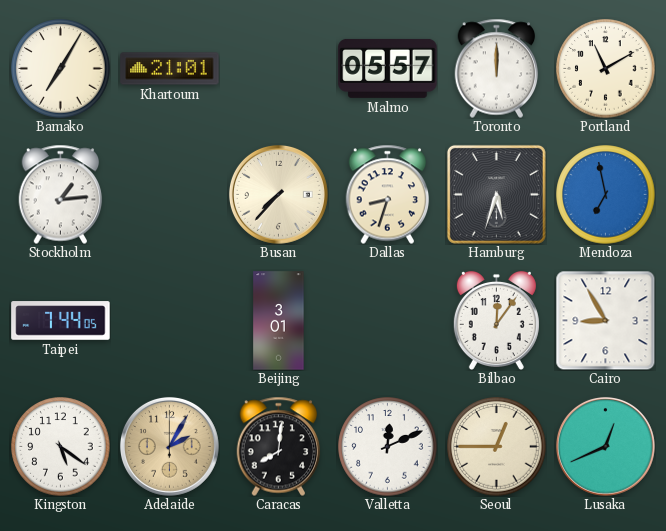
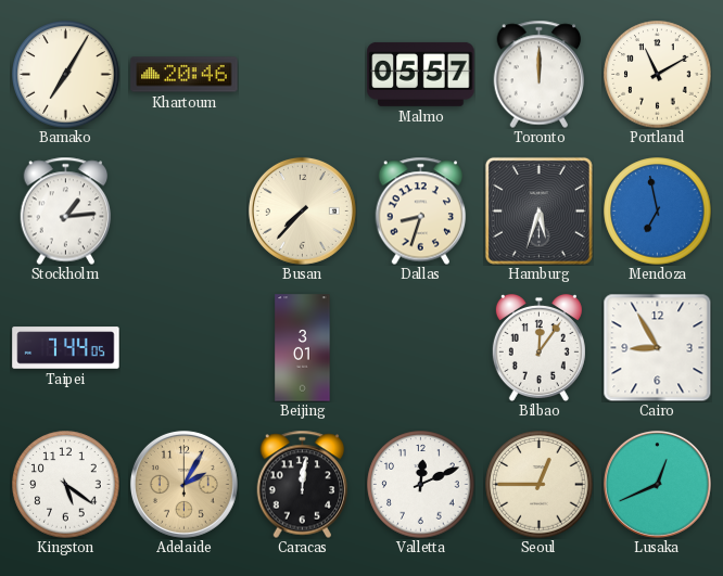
Khartoum: 21:01 -> 20:46 (185, 75)
Caracas: 8:01 -> 12:01 (303, 484)
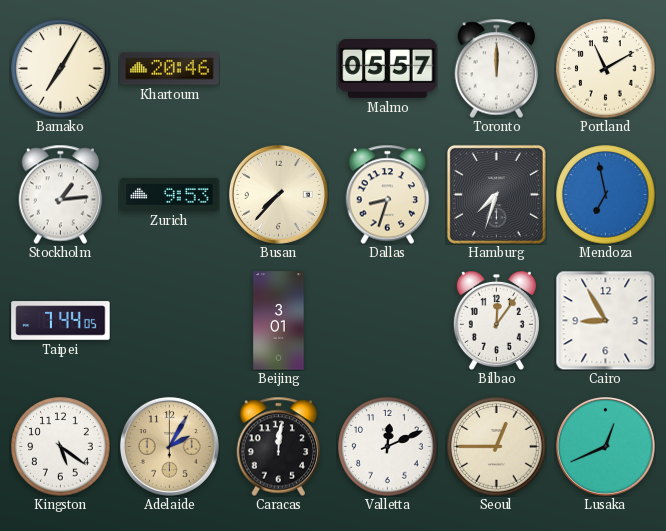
Zurich: none -> 9:53 (170, 194)
Hamburg: 5:33 -> 7:33 (496, 194)
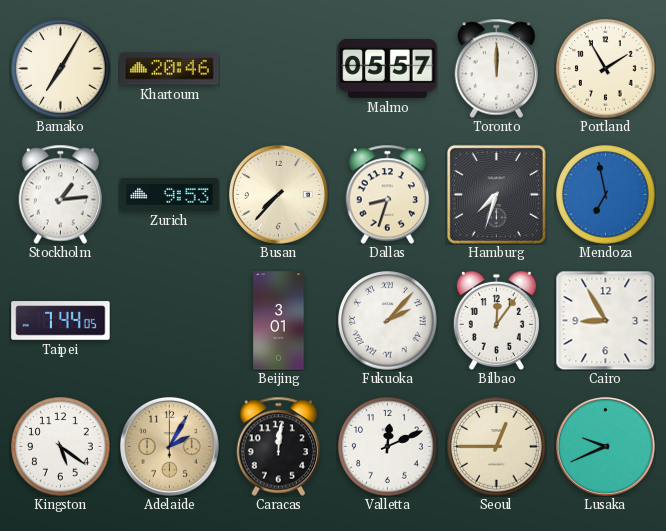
Portland: 11:10 -> 1:55 (606, 69)
Fukuoka: none -> 2:07 (388, 321)
Lusaka: 12:41 -> 9:41 (605, 446)
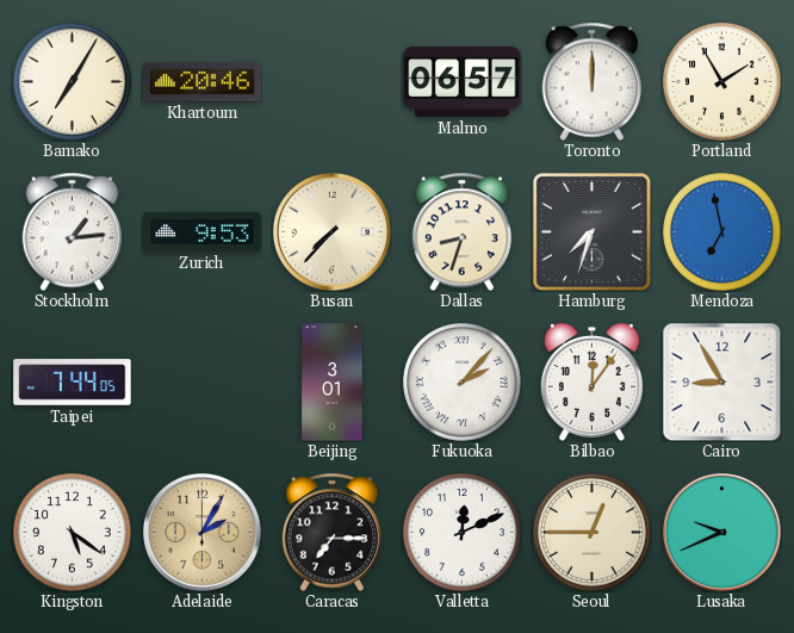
Malmo: 05:57 -> 06:57 (463, 81)
Caracas: 12:01 -> 7:15 (333, 532)
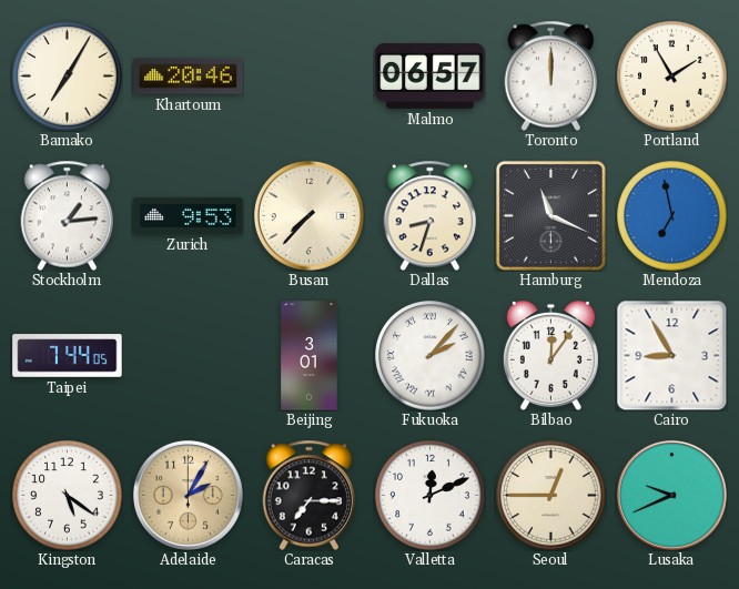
Hamburg: 7:33 -> 11:19 (550, 215)
